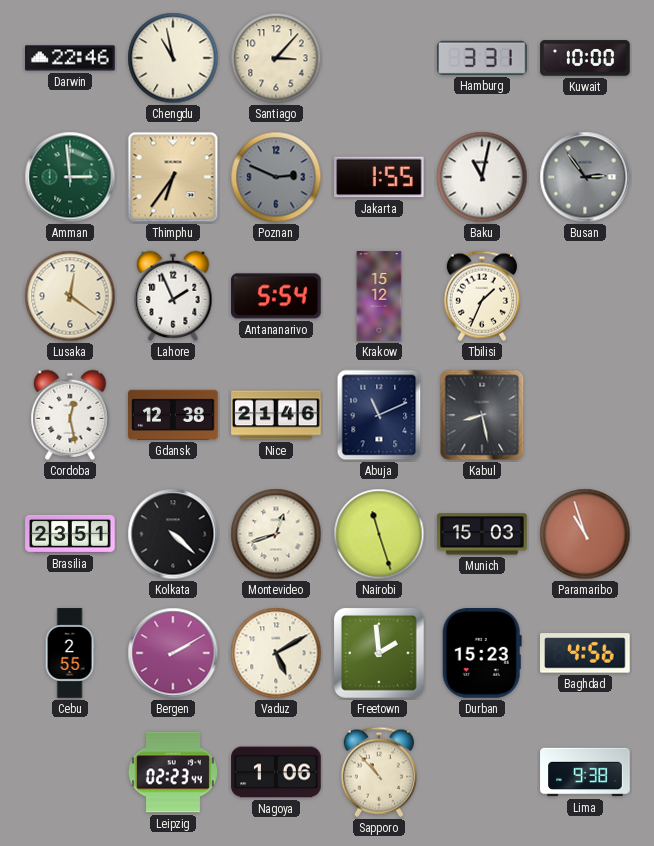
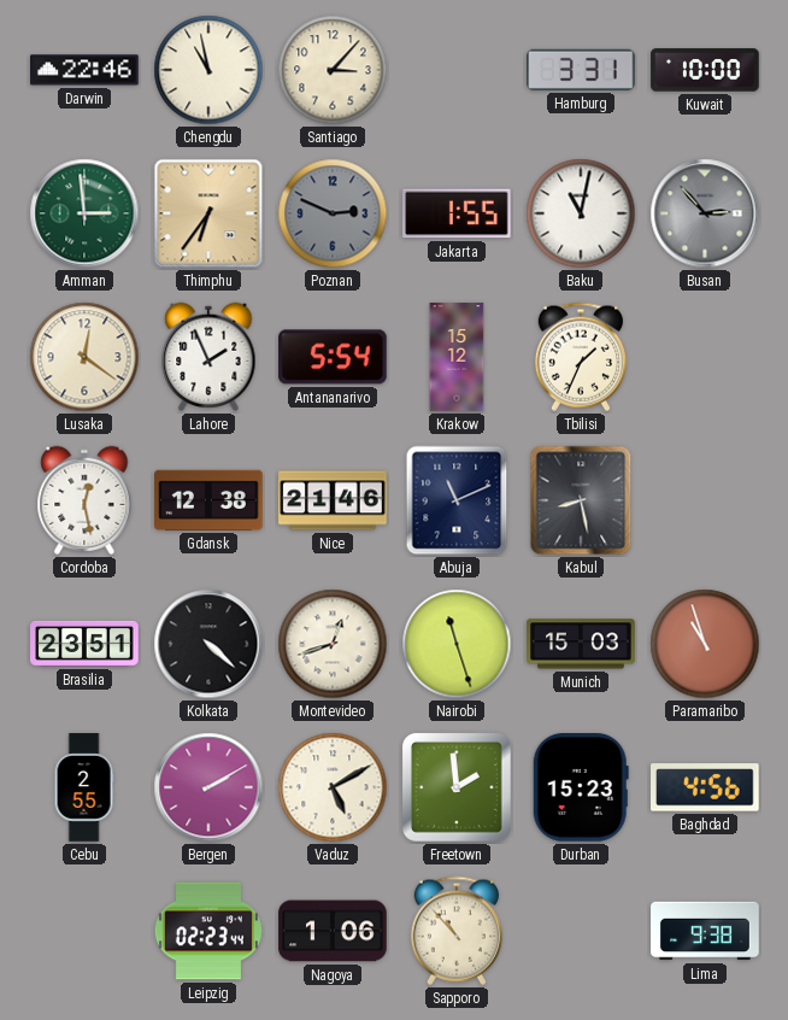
Busan: 2:54 -> 2:53 (705, 213)
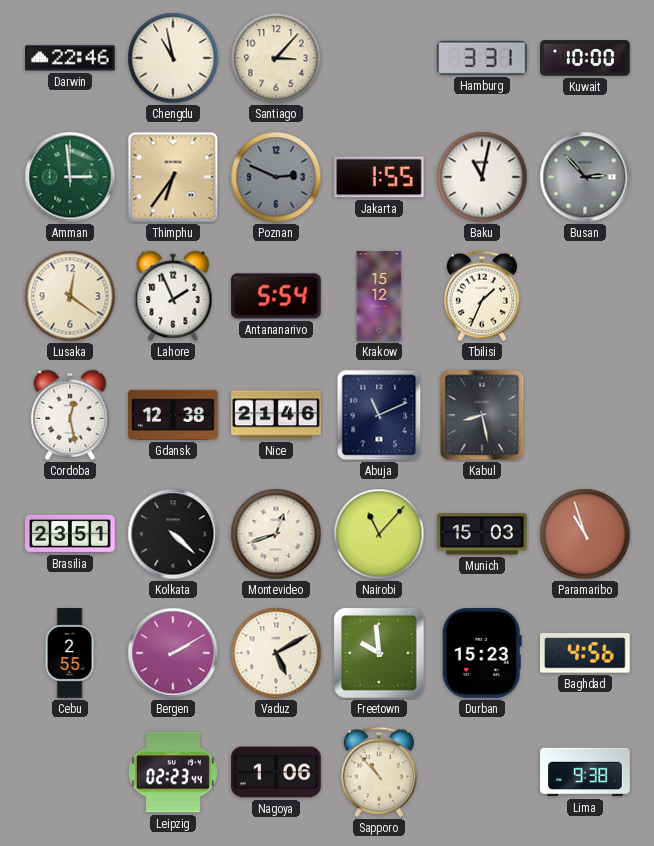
Nairobi: 11:27 -> 11:07 (379, 534)
Freetown: 1:59 -> 9:59 (379, 653)
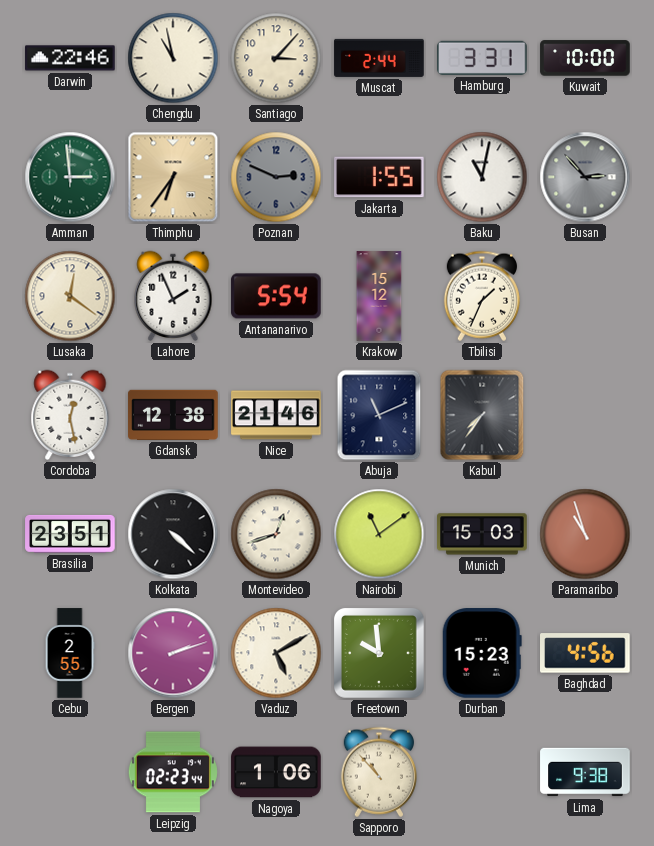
Muscat: none -> 2:44 (379, 58)
Kabul: 8:28 -> 7:36 (482, 415)
Nairobi: 11:07 -> 11:09 (379, 534)
Bergen: 2:10 -> 2:12 (173, 653)
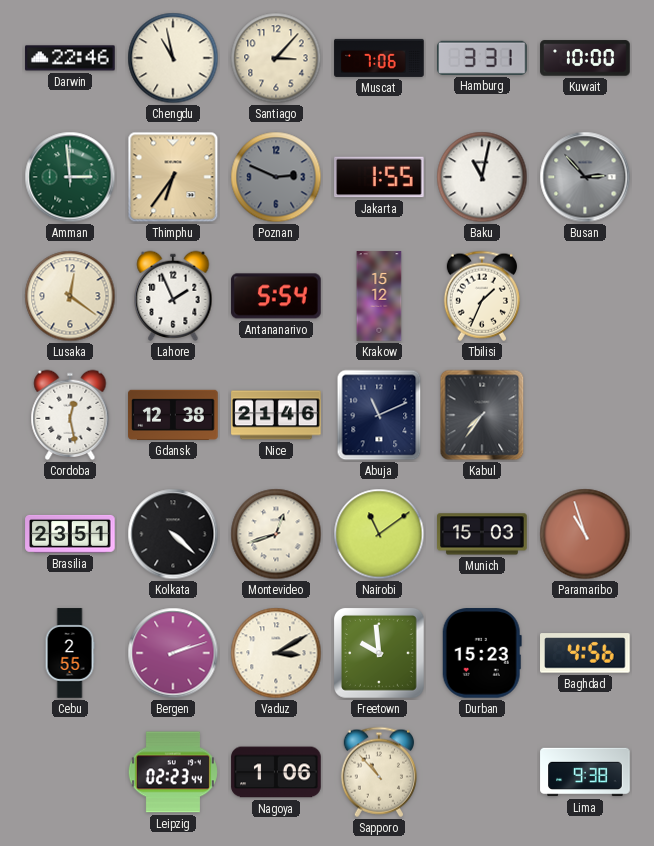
Muscat: 2:44 -> 7:06 (379, 58)
Vaduz: 5:10 -> 3:10 (276, 653)
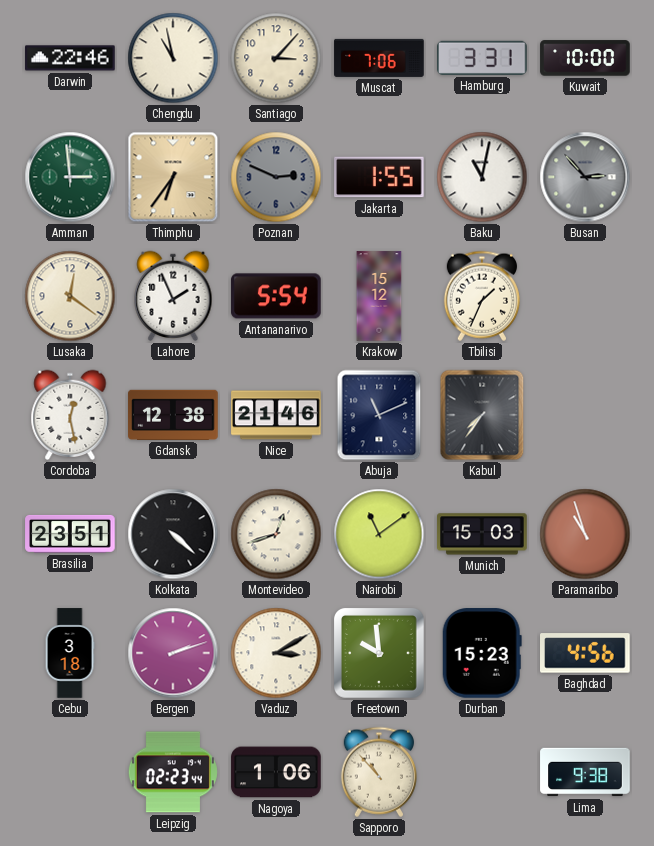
Cebu: 2:55 -> 3:18 (70, 653)
